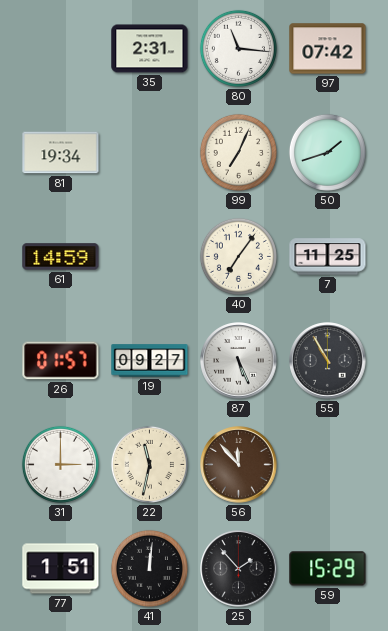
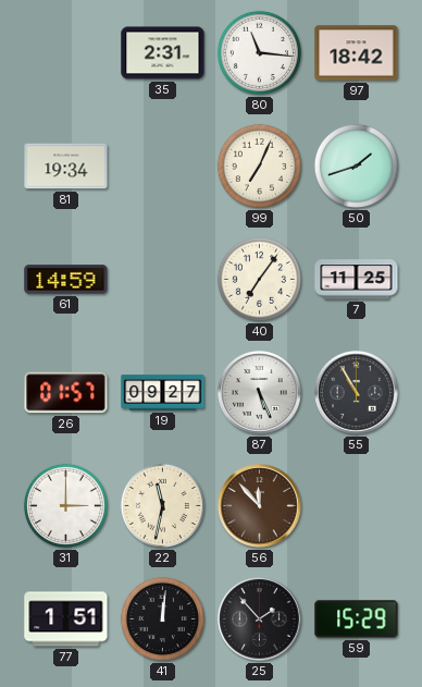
97: 07:42 -> 18:42 (357, 53)
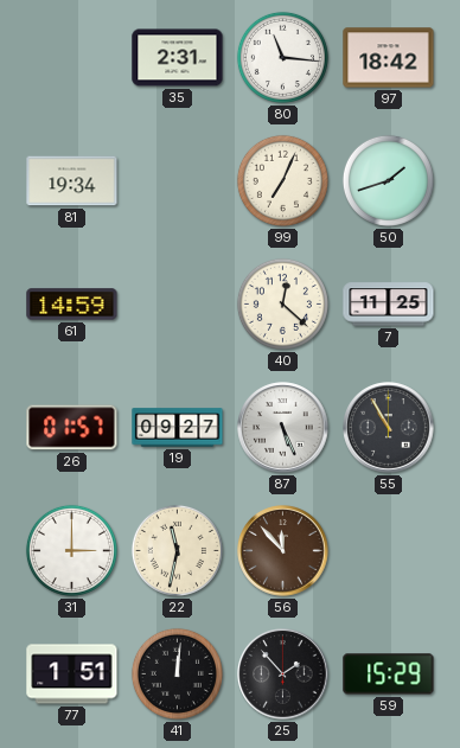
40: 7:06 -> 12:22 (282, 303)
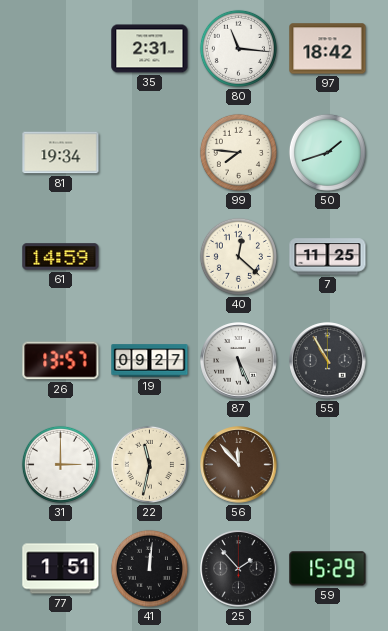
99: 7:04 -> 7:46 (238, 152)
26: 01:57 -> 13:57 (61, 361)
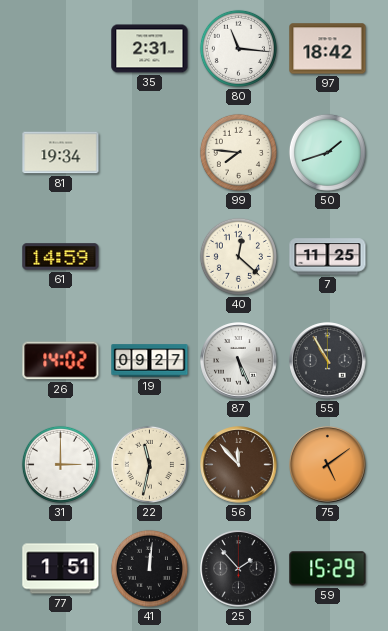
26: 13:57 -> 14:02 (61, 361)
75: none -> 5:09 (328, 465)
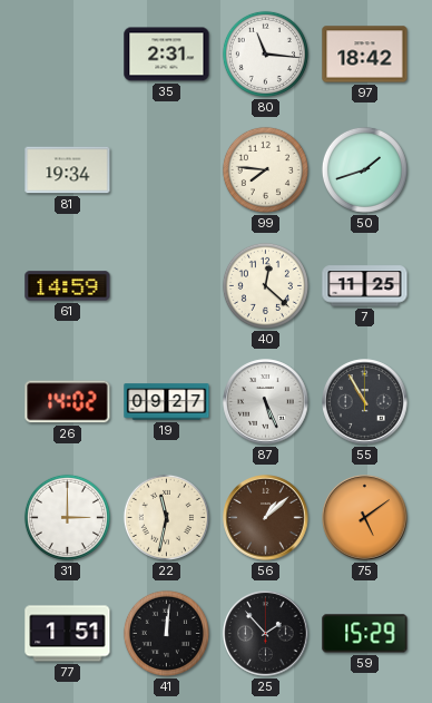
56: 11:53 -> 1:08 (266, 518)
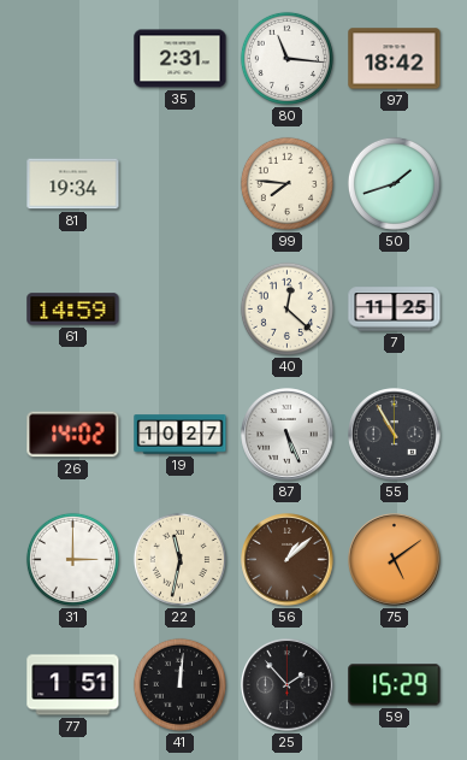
19: 09:27 -> 10:27 (181, 435)
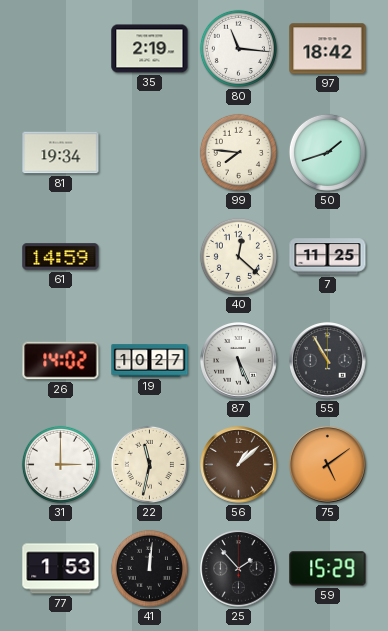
35: 2:31 -> 2:19 (150, 49)
77: 1:51 -> 1:53 (61, 569)
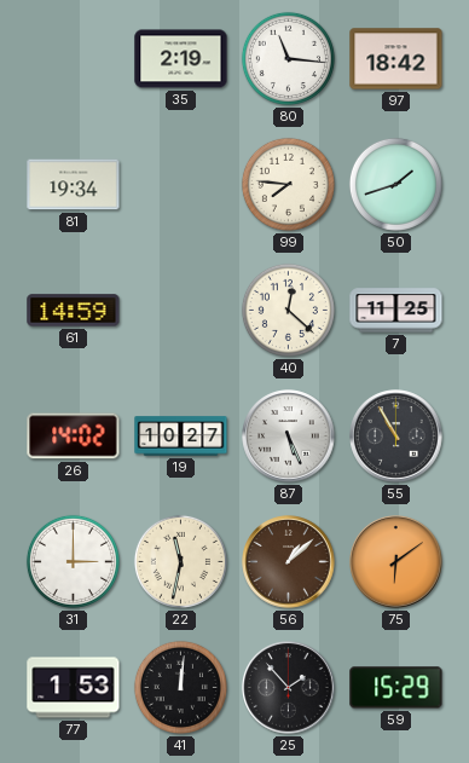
75: 5:09 -> 6:09 (396, 562)
